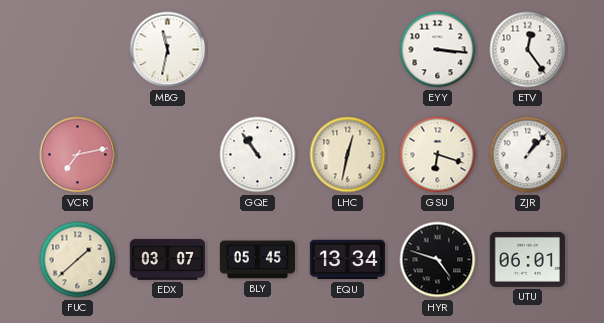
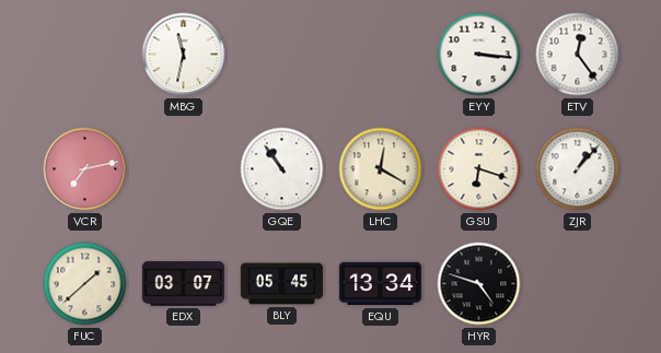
LHC: 12:32 -> 12:20 (381, 169)
UTU: 06:01 -> none (527, 259)
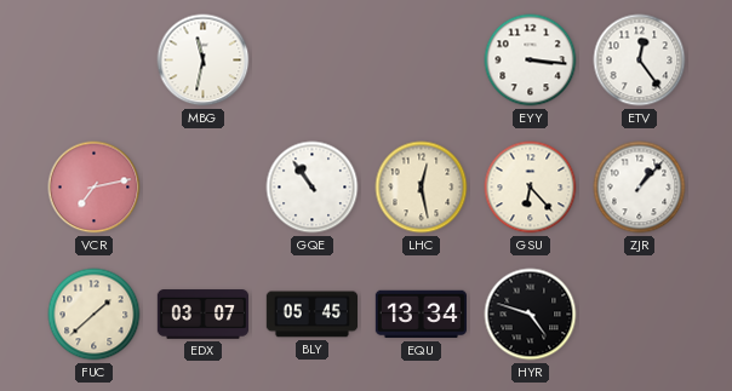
LHC: 12:20 -> 12:28 (422, 188)
GSU: 6:18 -> 6:23 (531, 188)
